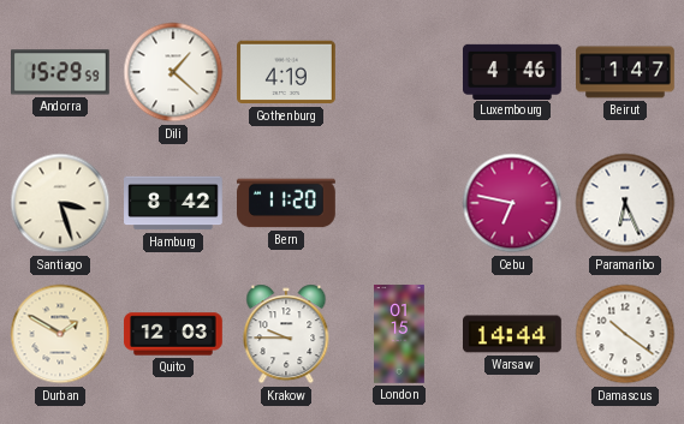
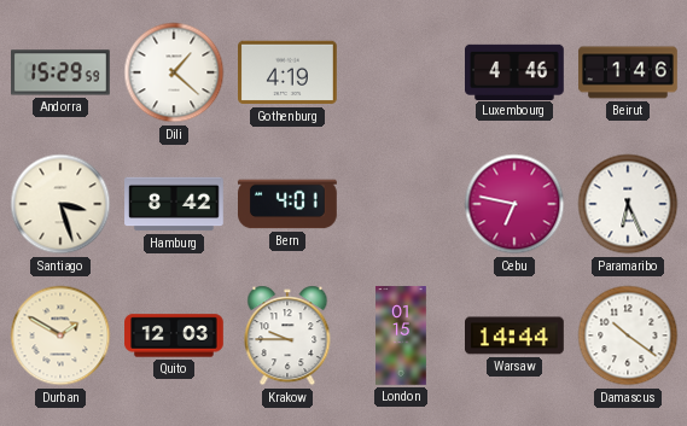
Beirut: 1:47 -> 1:46 (628, 72)
Bern: 11:20 -> 4:01 (289, 204)
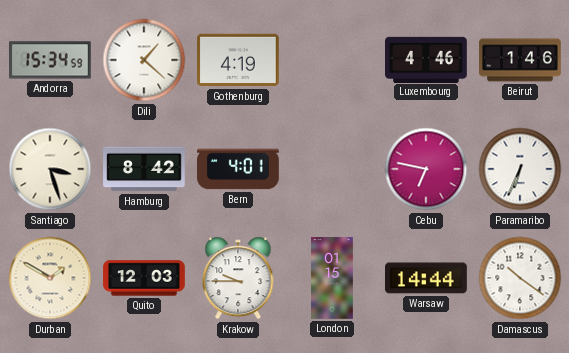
Andorra: 15:29 -> 15:34 (51, 60)
Paramaribo: 6:26 -> 6:34 (520, 169)
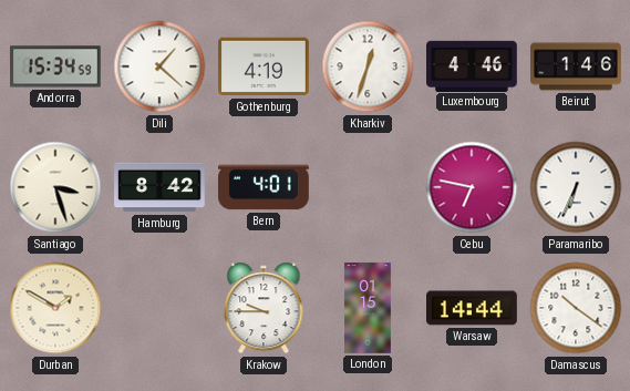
Kharkiv: none -> 12:33 (368, 66)
Quito: 12:03 -> none (144, 278)
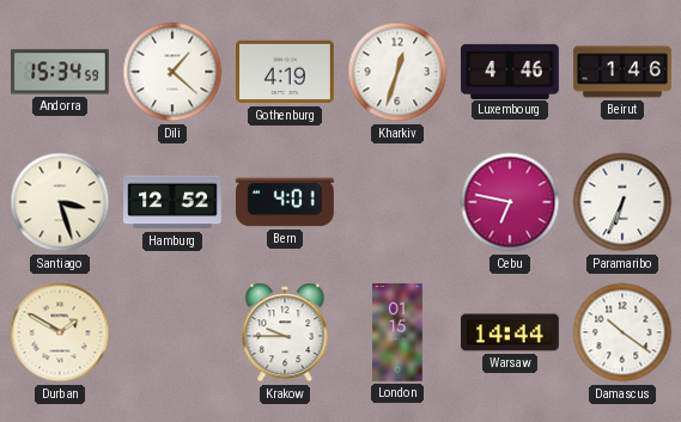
Hamburg: 8:42 -> 12:52 (172, 202)
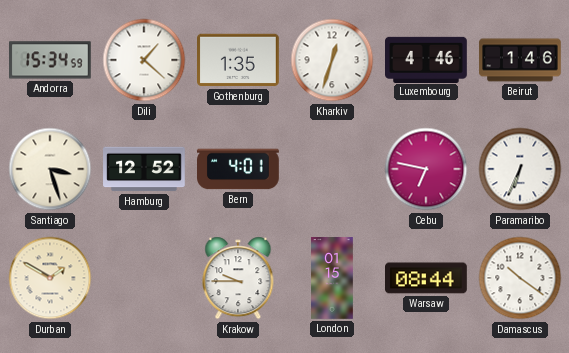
Gothenburg: 4:19 -> 1:35 (239, 60)
Warsaw: 14:44 -> 08:44 (427, 278)
